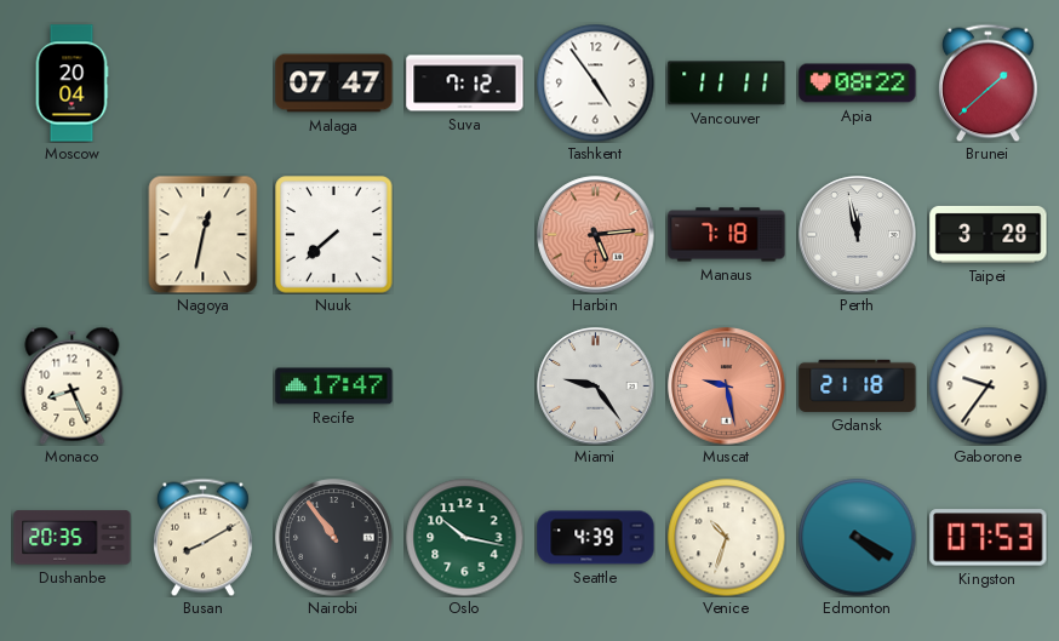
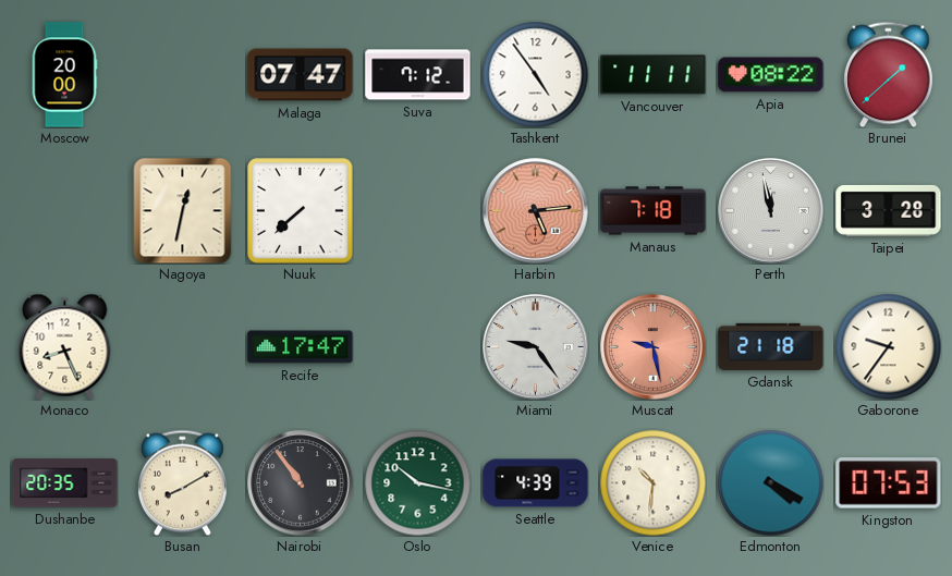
Moscow: 20:04 -> 20:00 (64, 75)
Venice: 10:33 -> 10:31 (652, 482)
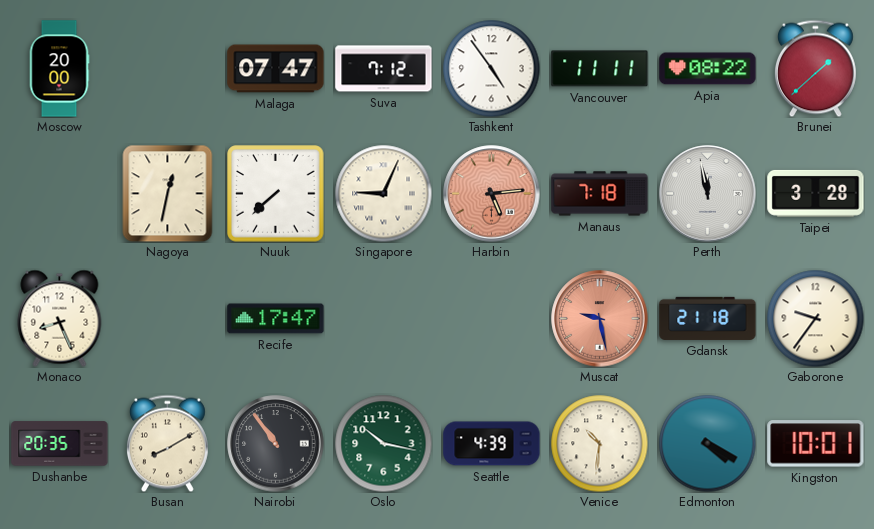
Singapore: none -> 9:04 (383, 193)
Miami: 9:24 -> none (536, 347)
Kingston: 07:53 -> 10:01 (816, 444)
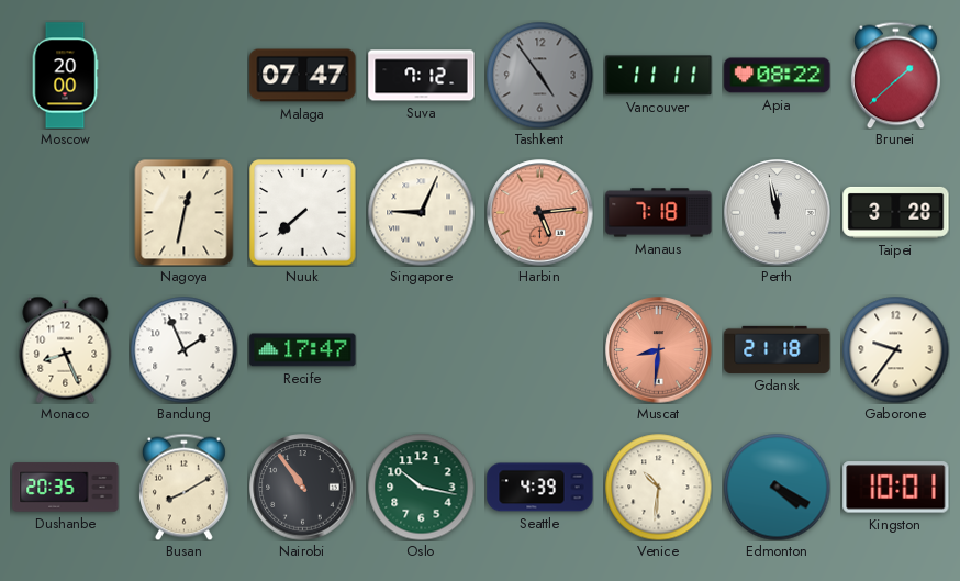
Tashkent dial: white -> grey (539, 75)
Bandung: none -> 1:56 (183, 349)
Muscat: 9:28 -> 8:31 (659, 350)
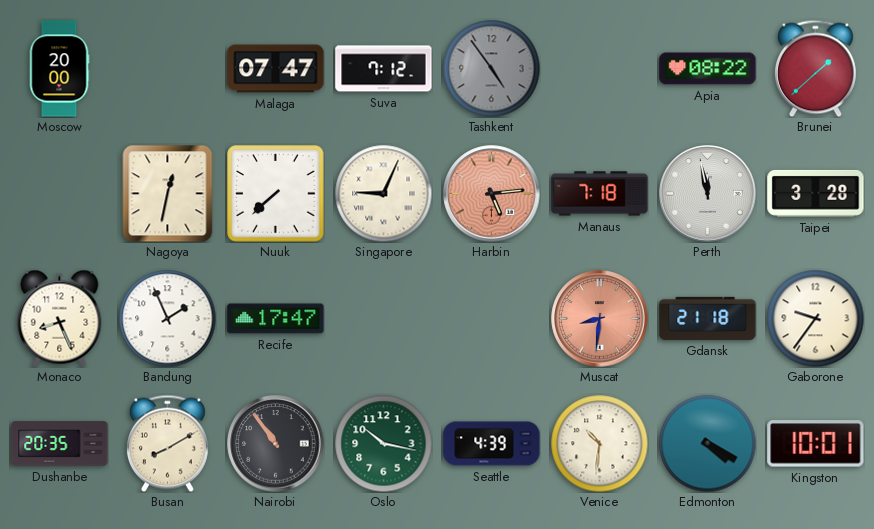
Vancouver: 11:11 -> none (659, 76)
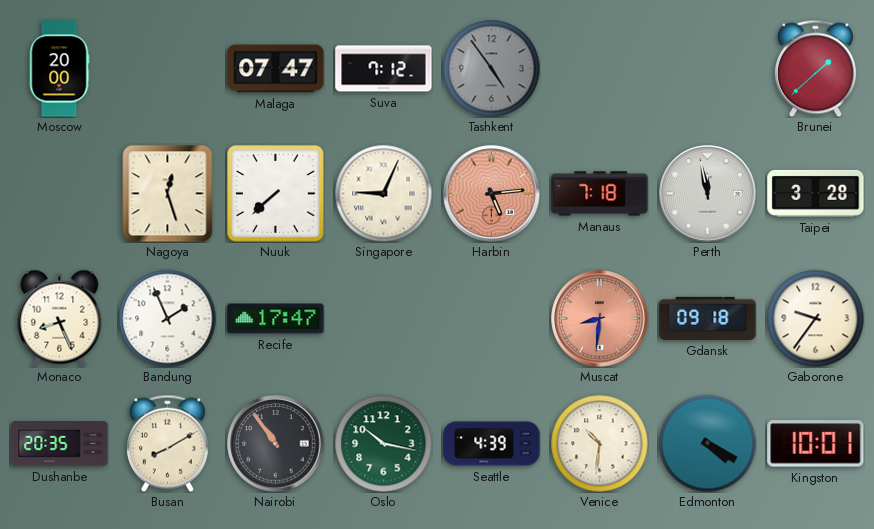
Apia: 08:22 -> none (708, 69)
Nagoya: 12:32 -> 12:27 (168, 193)
Gdansk: 21:18 -> 09:18 (708, 318)
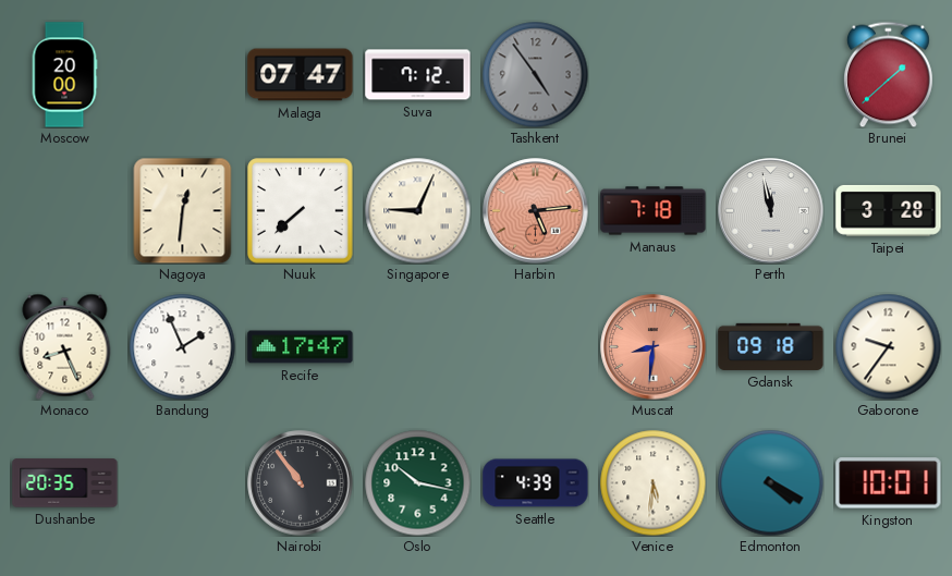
Nagoya: 12:27 -> 12:31 (183, 210)
Busan: 8:10 -> none (167, 443)
Venice: 10:31 -> 5:31 (652, 482)
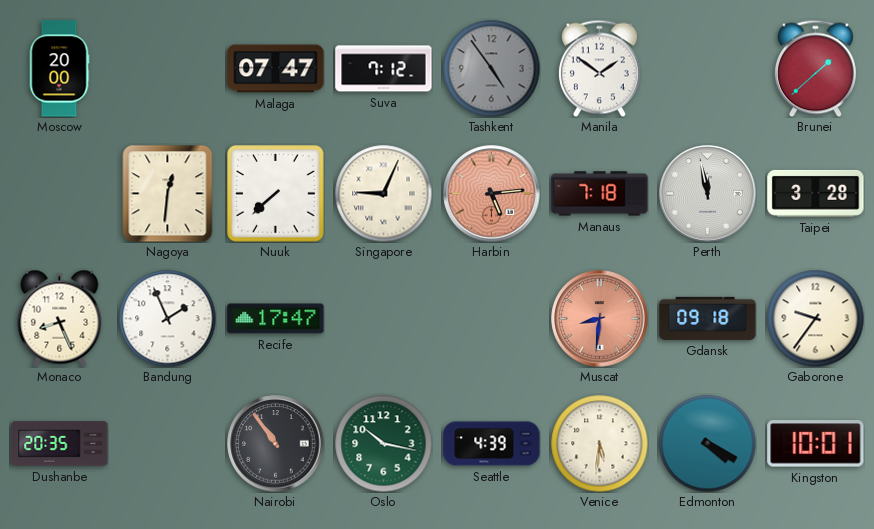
Manila: none -> 1:51 (599, 68)
